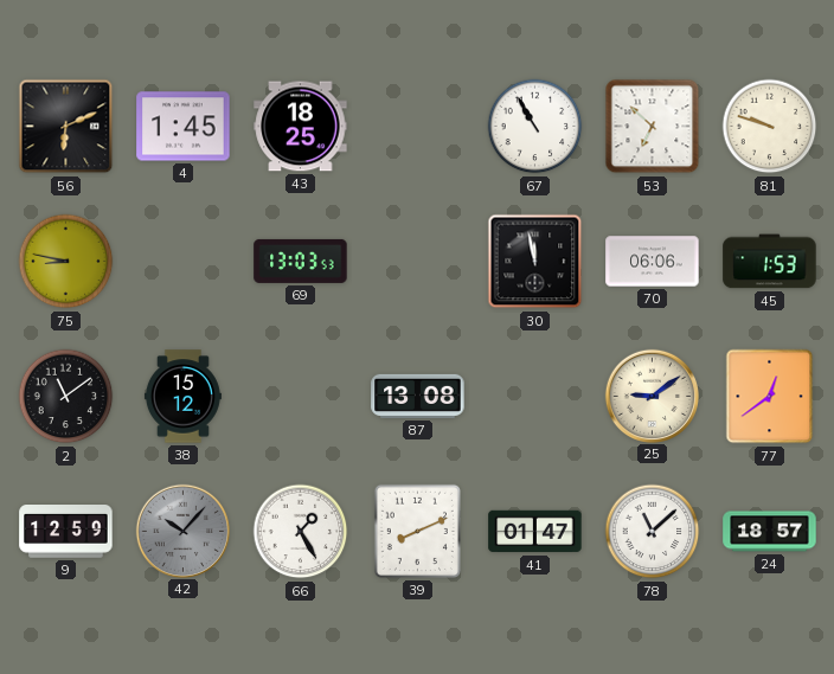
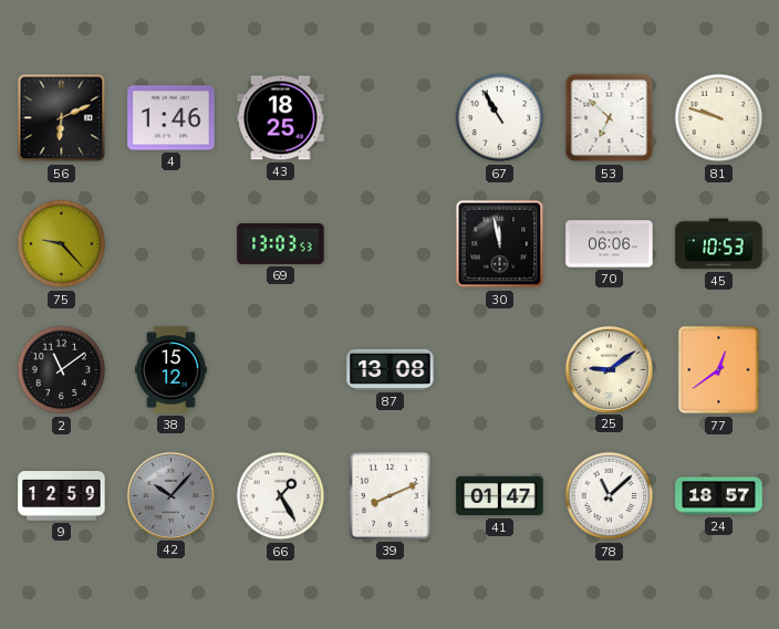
4: 1:45 -> 1:46 (172, 118)
75: 8:47 -> 9:23 (62, 244)
45: 1:53 -> 10:53 (719, 244)
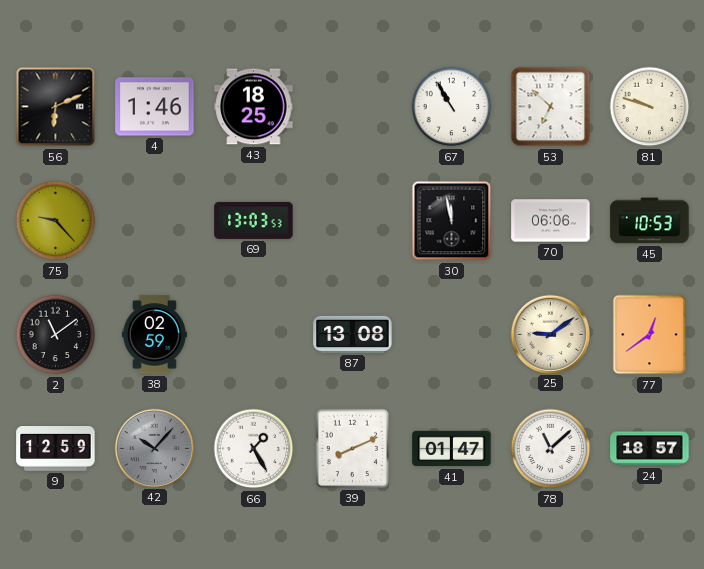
38: 15:12 -> 02:59 (154, 335)
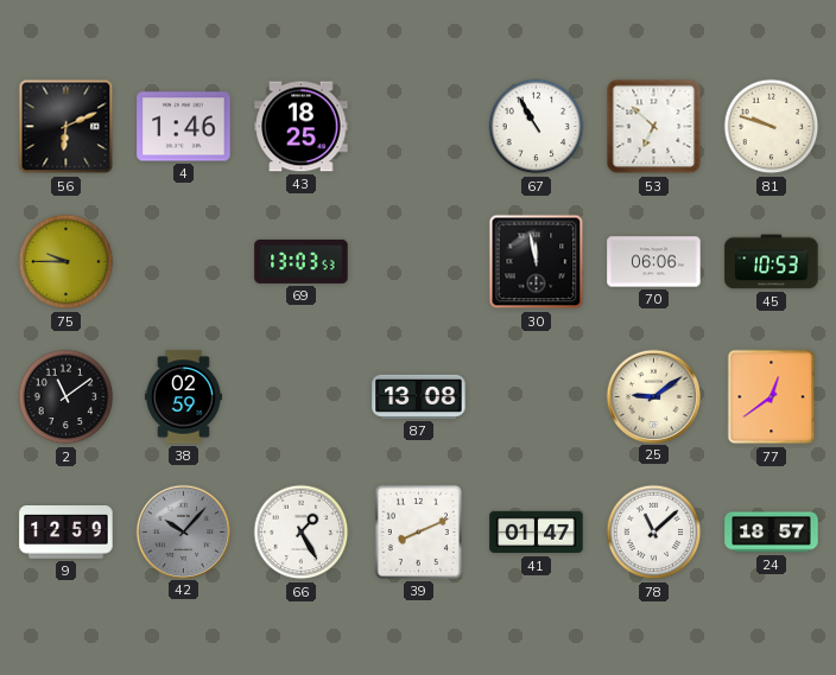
75: 9:23 -> 9:45 (66, 262)
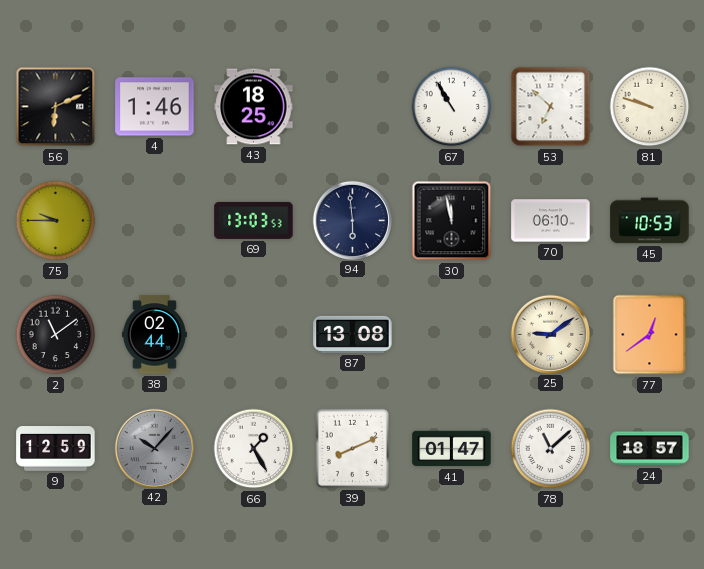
94: none -> 5:59 (352, 220)
70: 06:06 -> 06:10 (551, 221)
38: 02:59 -> 02:44 (154, 335)
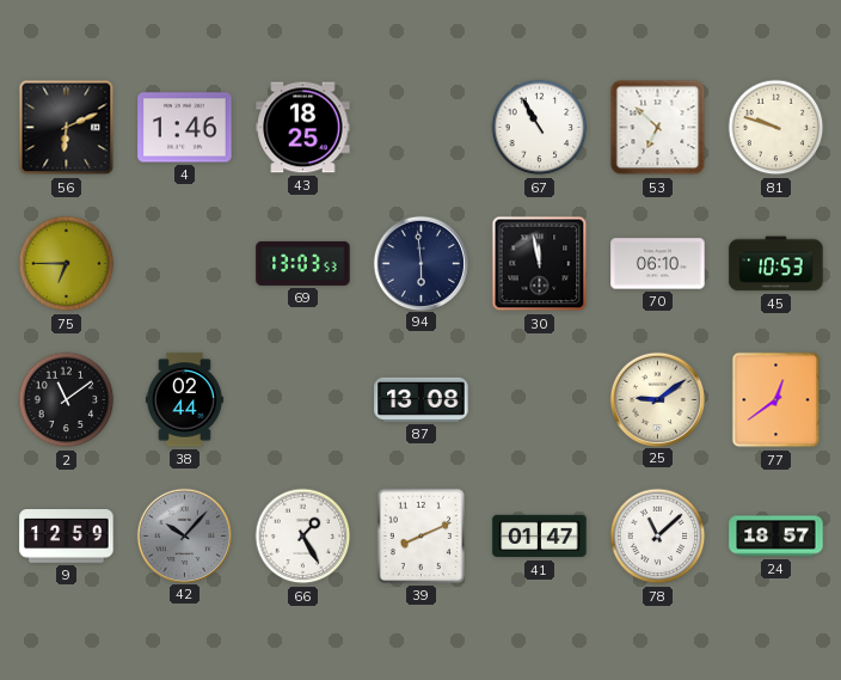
75: 9:45 -> 6:45 (67, 264)
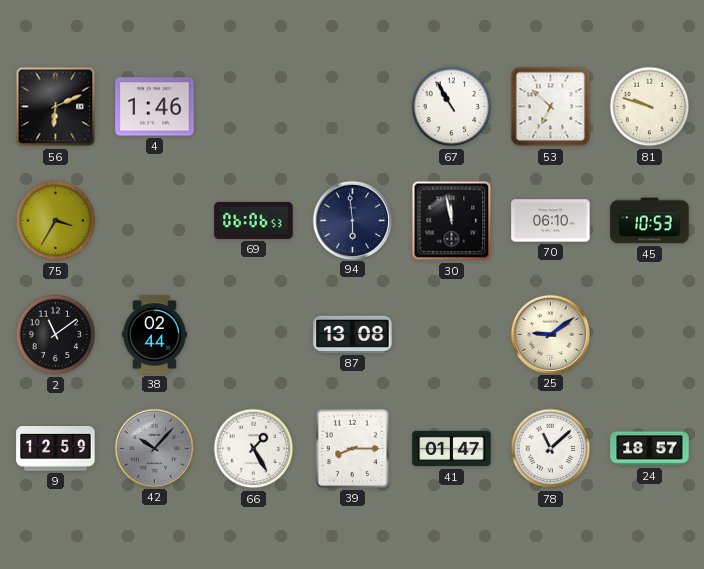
43: 18:25 -> none (303, 128)
75: 6:45 -> 3:35 (56, 221)
69: 13:03 -> 06:06 (254, 220)
77: 12:39 -> none (776, 400)
39: 8:11 -> 8:15 (352, 448)
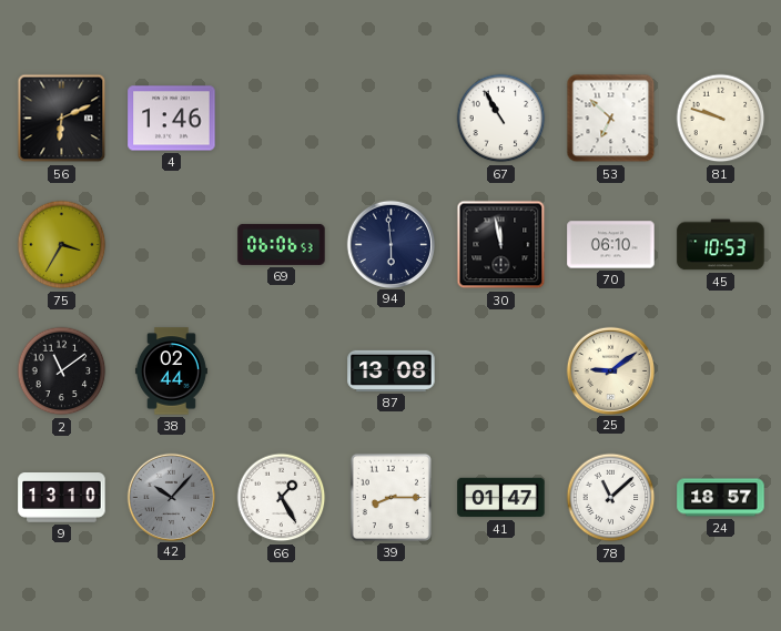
9: 12:59 -> 13:10 (62, 498)
